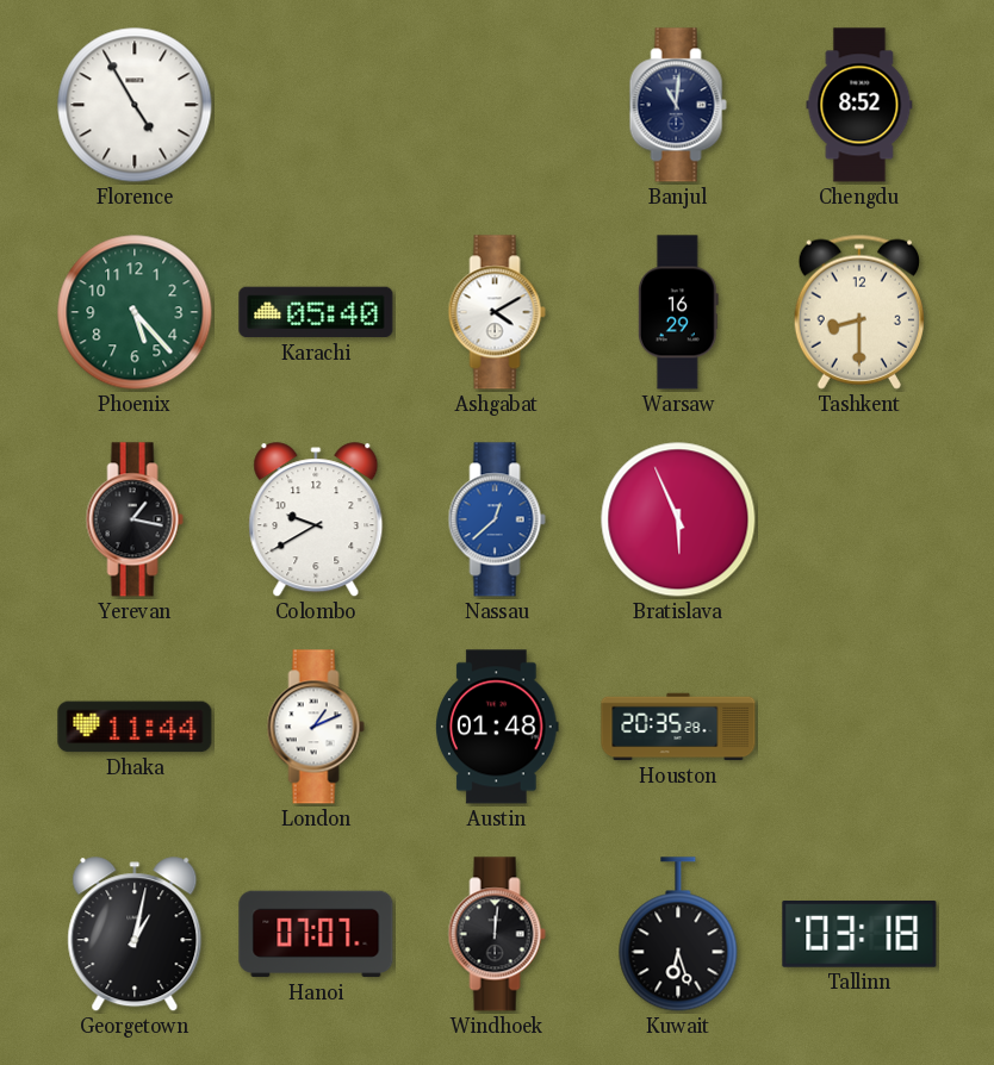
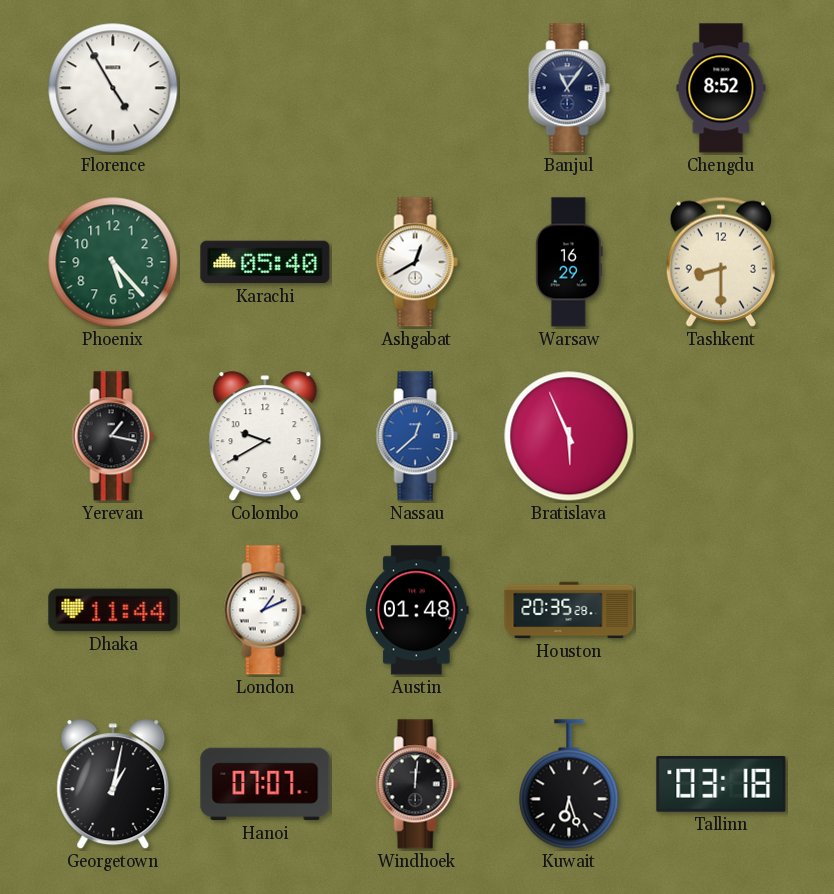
Banjul: 11:01 -> 11:06 (569, 88)
Ashgabat: 4:10 -> 12:40 (417, 262)
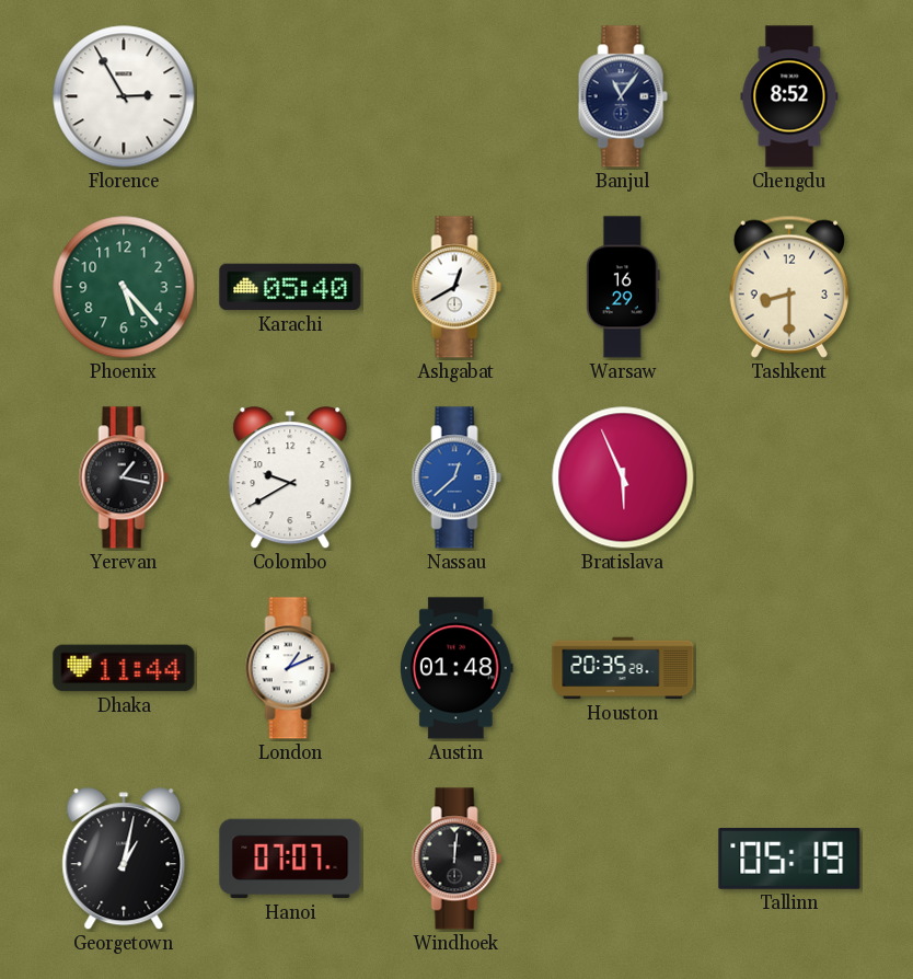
Florence: 4:55 -> 2:55 (124, 96)
Kuwait: 6:27 -> none (569, 784)
Tallinn: 03:18 -> 05:19 (789, 860)
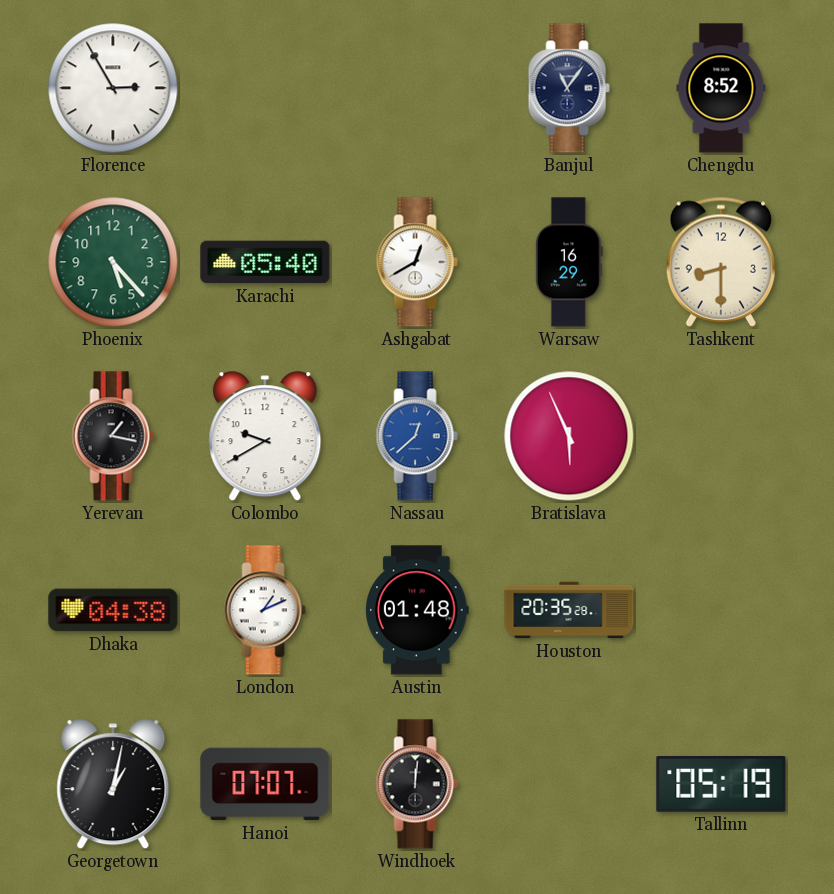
Dhaka: 11:44 -> 04:38 (113, 610)
